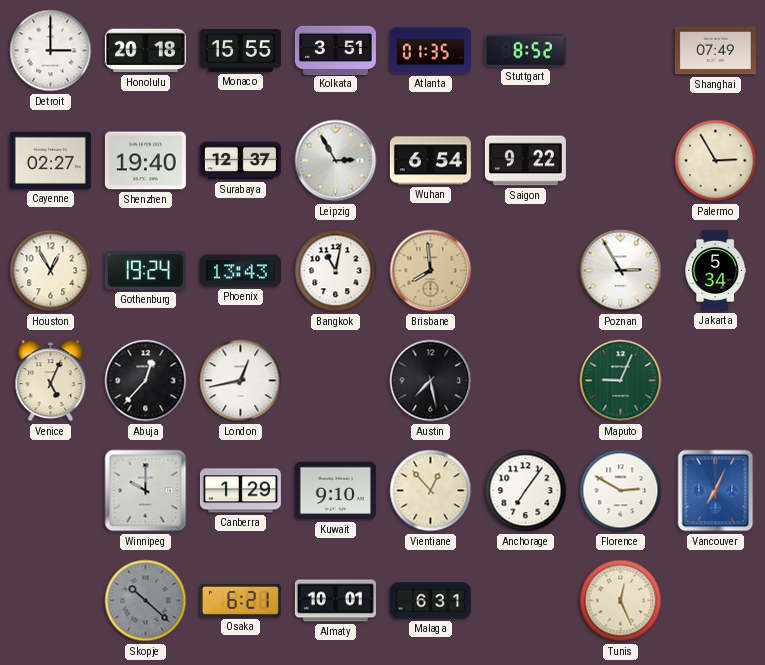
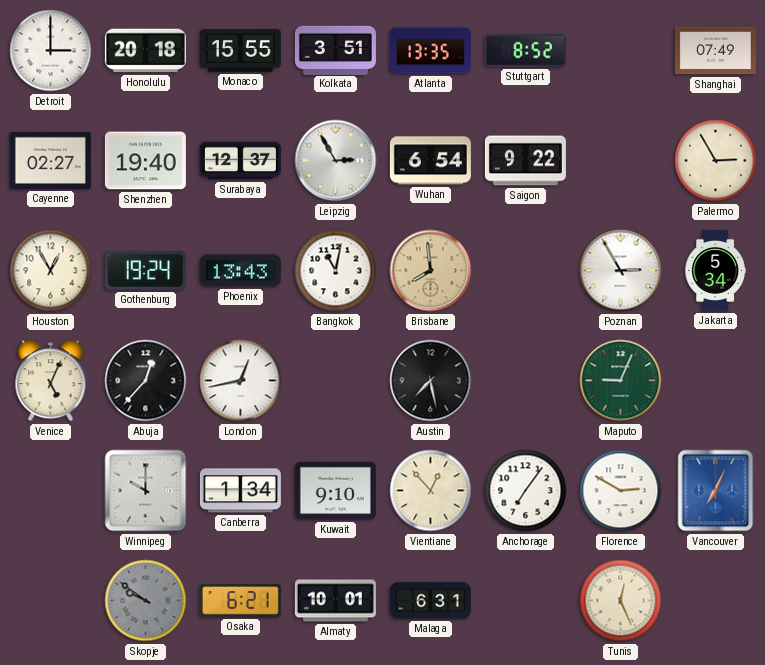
Atlanta: 01:35 -> 13:35 (430, 51)
Canberra: 1:29 -> 1:34 (240, 491)
Skopje: 10:22 -> 9:51 (146, 601)
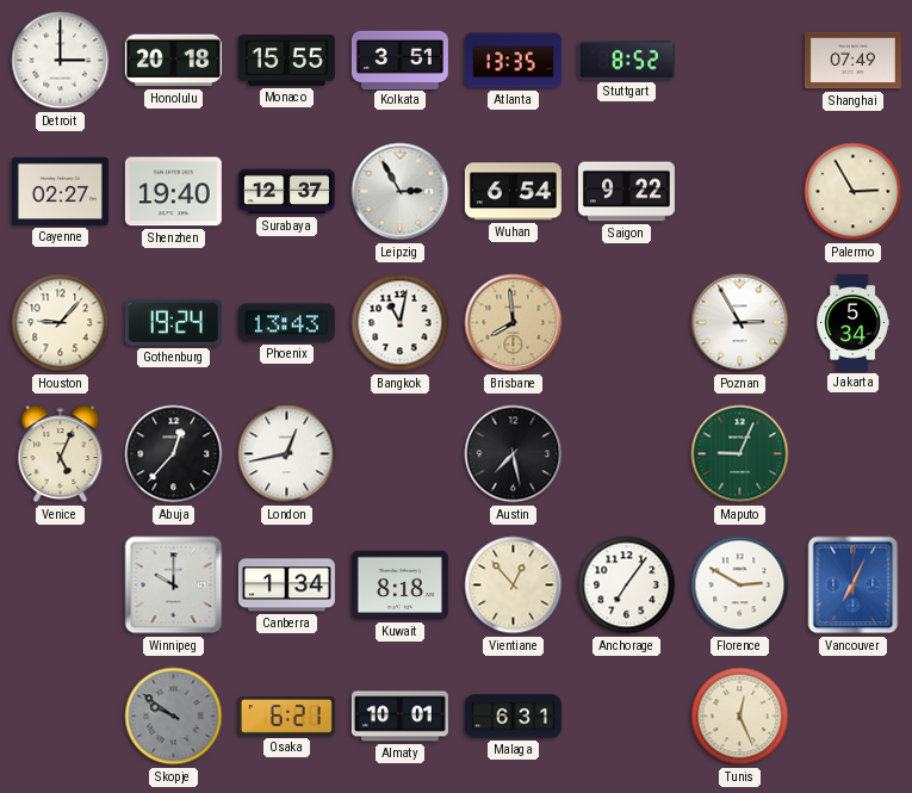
Houston: 12:55 -> 9:07 (61, 323)
Kuwait: 9:10 -> 8:18 (399, 586)
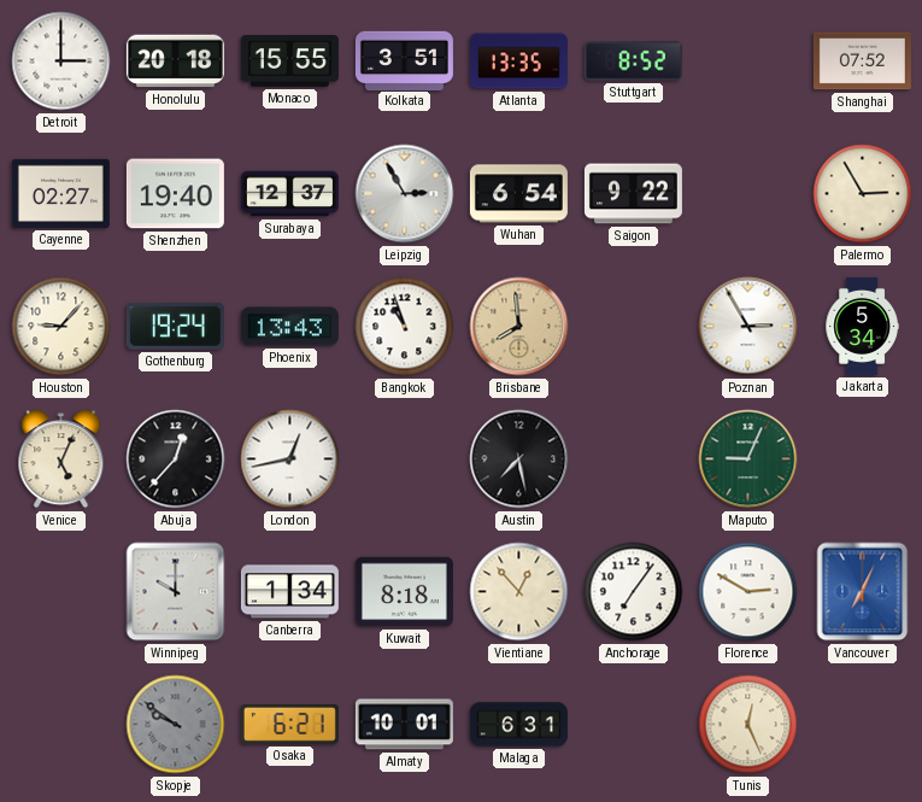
Shanghai: 07:49 -> 07:52 (862, 62)
Bangkok: 11:02 -> 10:57 (405, 327)
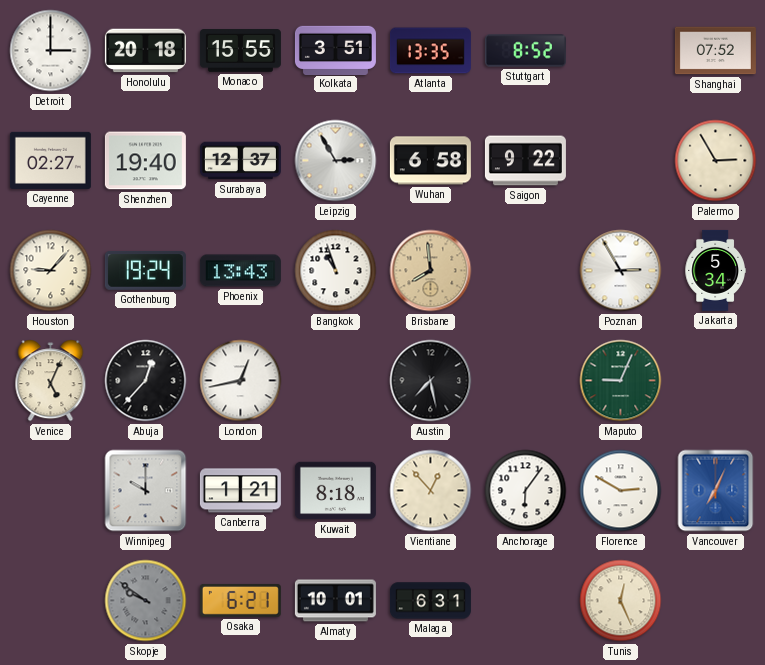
Wuhan: 6:54 -> 6:58 (430, 161)
Canberra: 1:34 -> 1:21 (240, 491)
Anchorage: 7:06 -> 6:06 (526, 491)
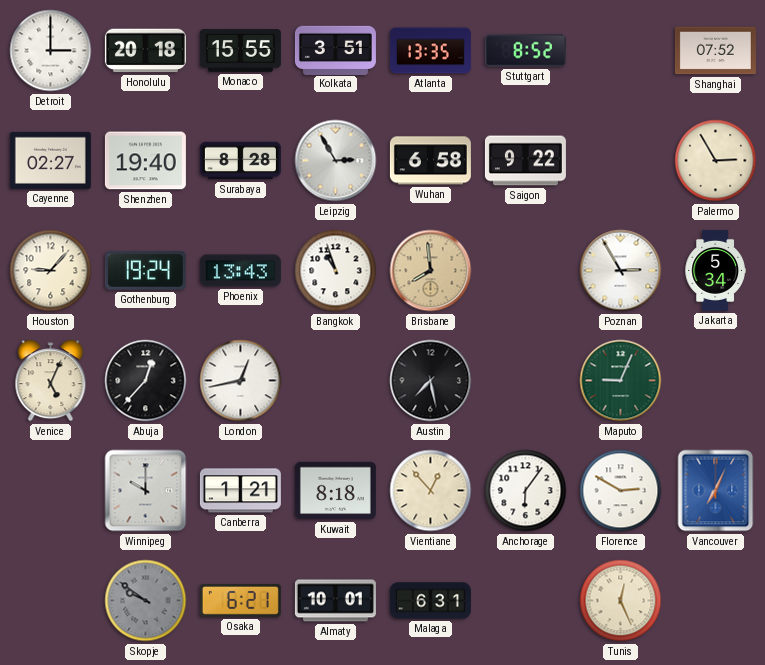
Surabaya: 12:37 -> 8:28 (240, 161)
